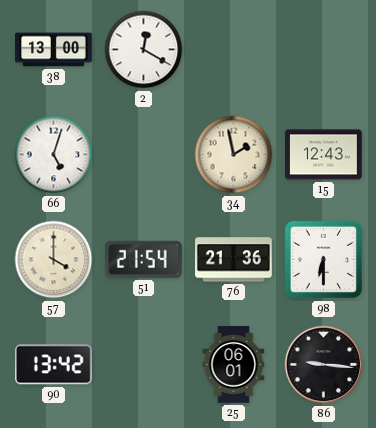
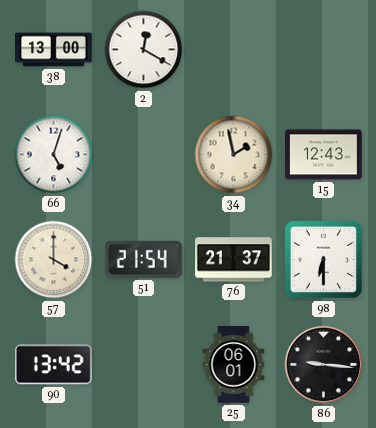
76: 21:36 -> 21:37 (234, 260)
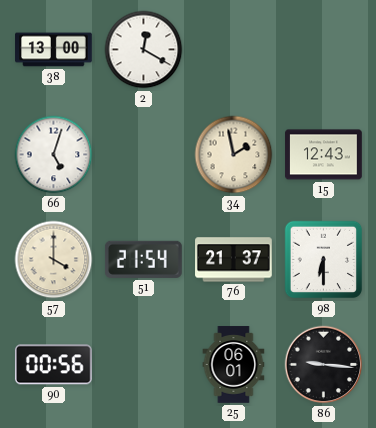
90: 13:42 -> 00:56 (53, 365)
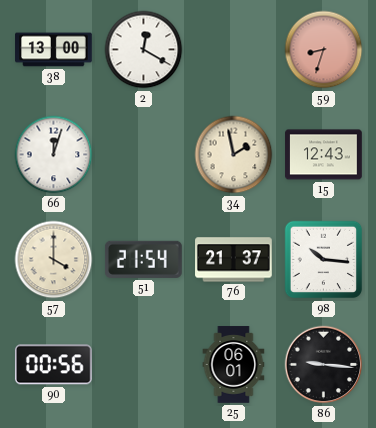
59: none -> 8:33 (324, 50)
66: 5:03 -> 12:03 (54, 155)
98: 6:30 -> 10:16 (324, 260)
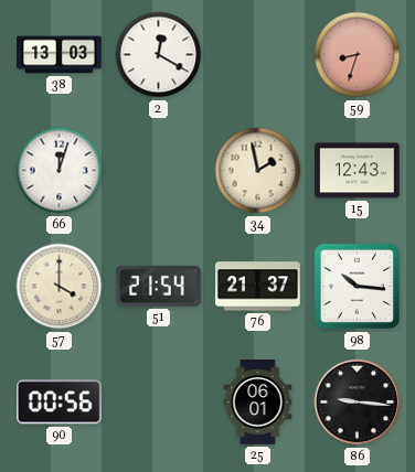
38: 13:00 -> 13:03 (60, 55)
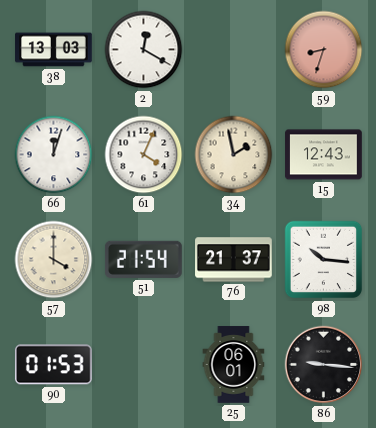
61: none -> 4:04 (144, 155)
90: 00:56 -> 01:53 (53, 365)
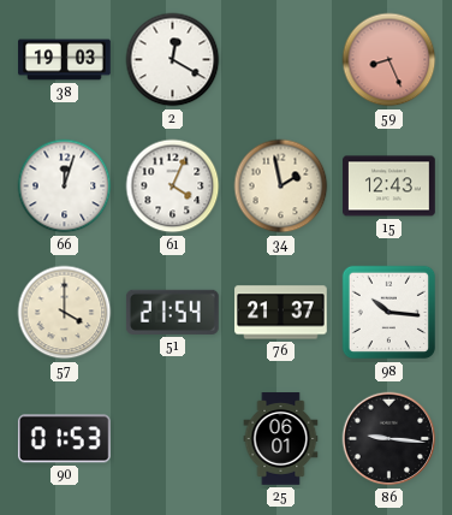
38: 13:03 -> 19:03 (65, 60)
59: 8:33 -> 8:26 (389, 60)
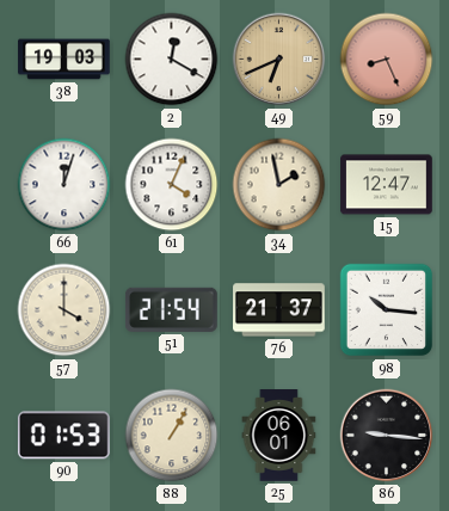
49: none -> 6:41 (279, 60)
15: 12:43 -> 12:47 (387, 185)
88: none -> 1:05 (172, 436)
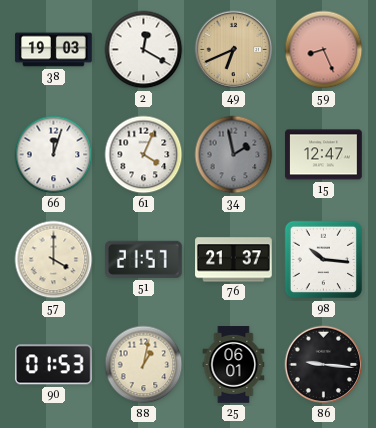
34 dial: cream -> grey (234, 155)
51: 21:54 -> 21:57 (143, 259)
88: 1:05 -> 1:02 (144, 365)
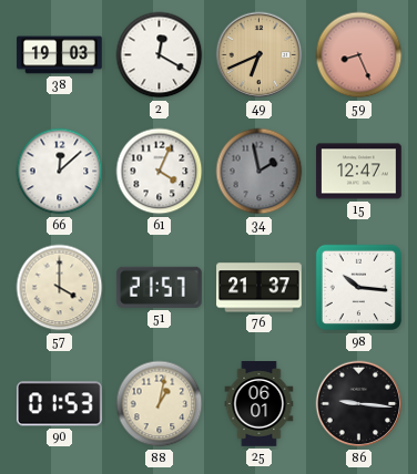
66: 12:03 -> 12:08 (60, 172)
